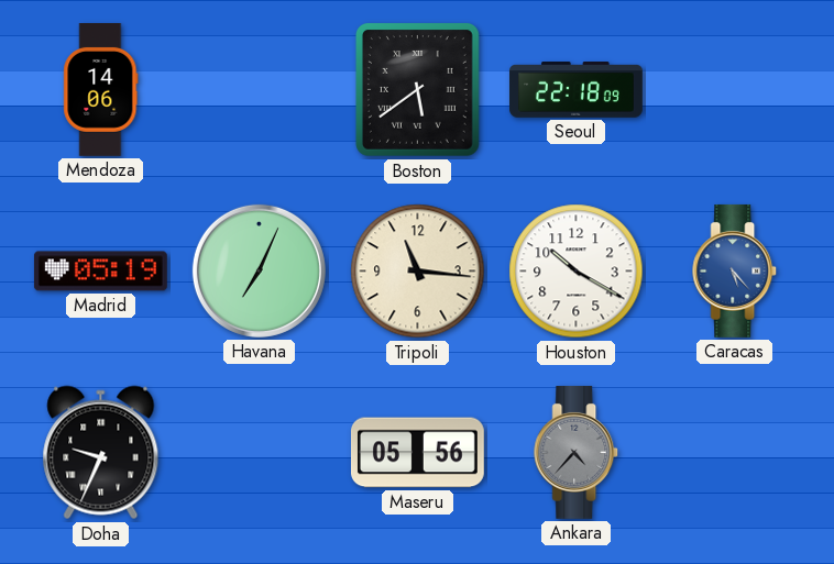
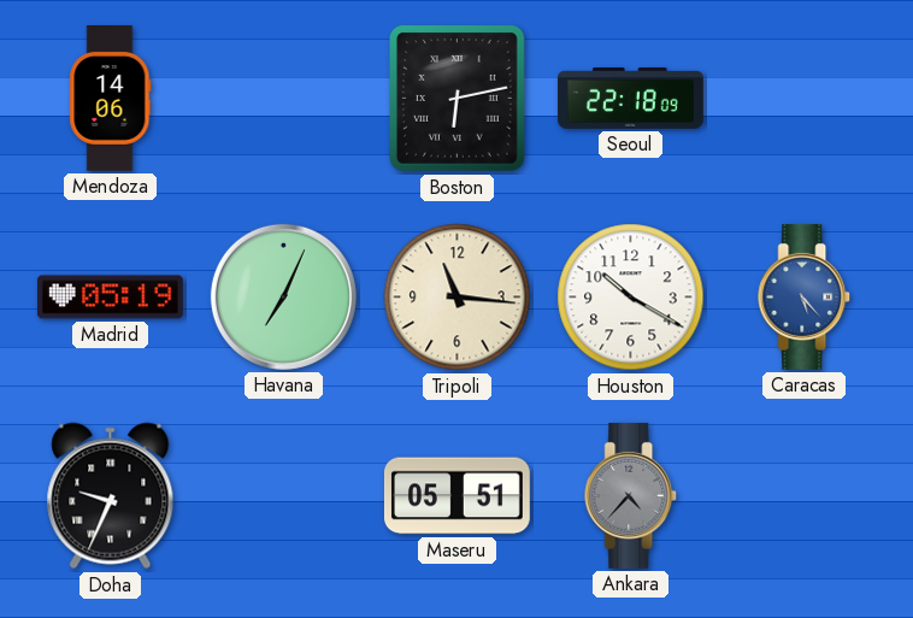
Boston: 5:39 -> 6:13 (456, 99)
Maseru: 05:56 -> 05:51 (456, 496)
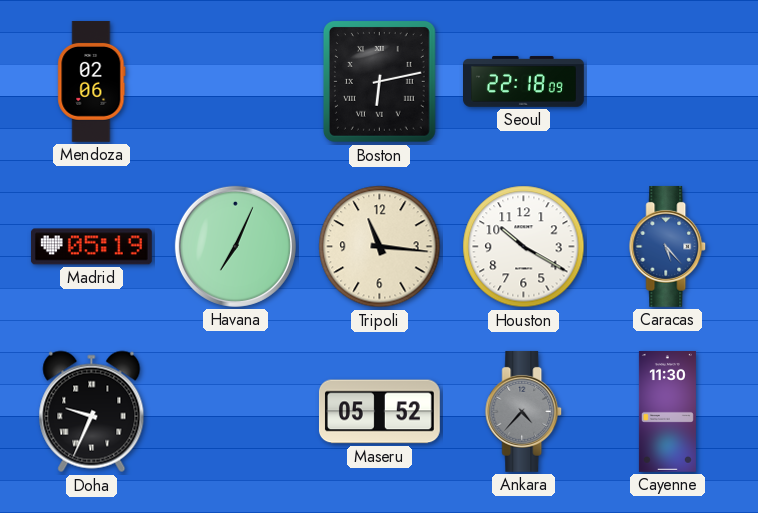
Mendoza: 14:06 -> 02:06 (92, 82)
Maseru: 05:51 -> 05:52 (379, 412)
Cayenne: none -> 11:30 (667, 412)
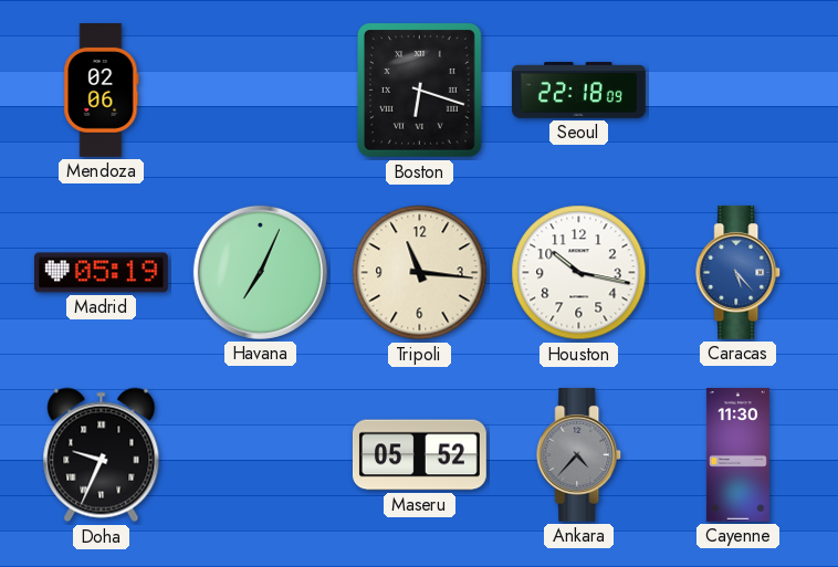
Boston: 6:13 -> 6:18 (419, 91)
Houston: 10:20 -> 10:17 (579, 273)
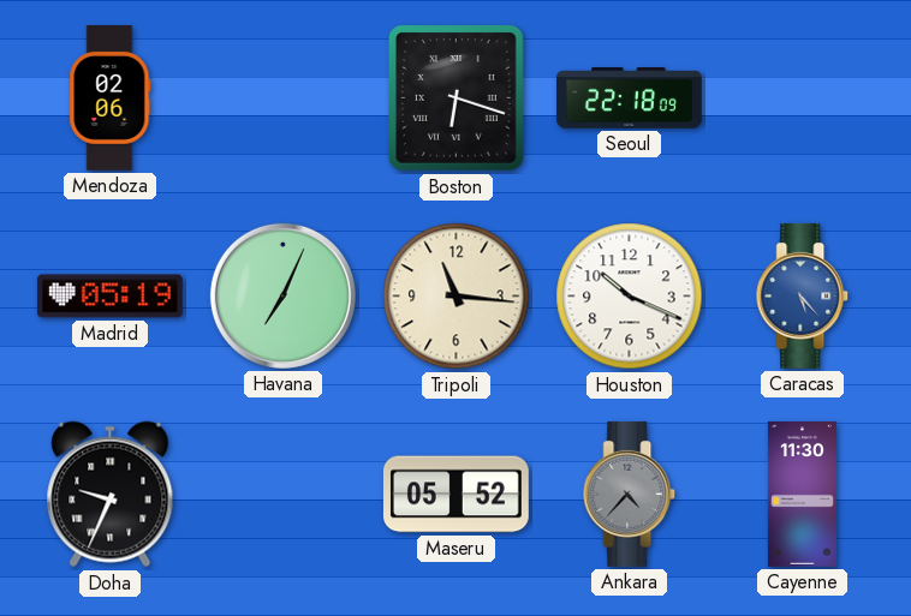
Houston: 10:17 -> 10:19 (630, 297)
